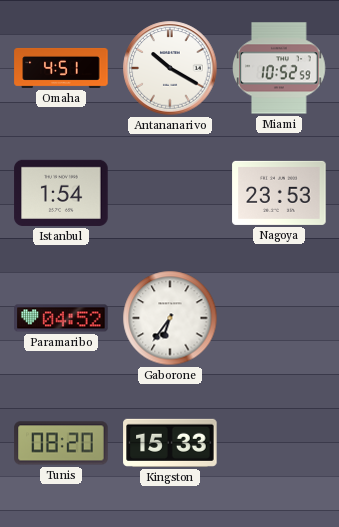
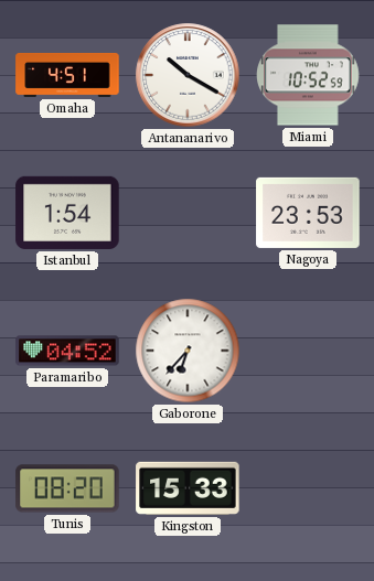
Gaborone: 6:36 -> 6:37 (188, 351)
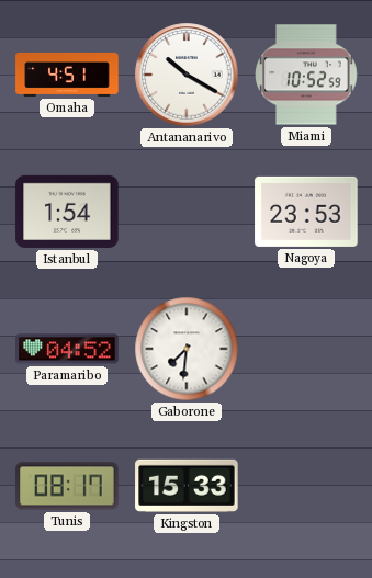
Gaborone: 6:37 -> 7:31 (187, 349)
Tunis: 08:20 -> 08:17 (67, 486)
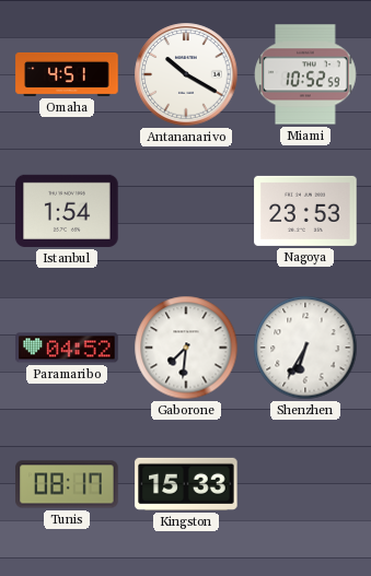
Shenzhen: none -> 6:35 (305, 348)
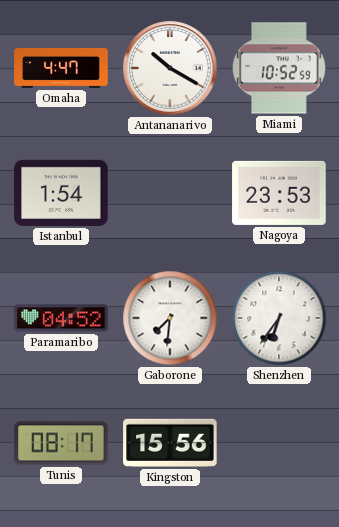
Omaha: 4:51 -> 4:47 (61, 68)
Shenzhen: 6:35 -> 6:36 (279, 318)
Kingston: 15:33 -> 15:56 (170, 443)
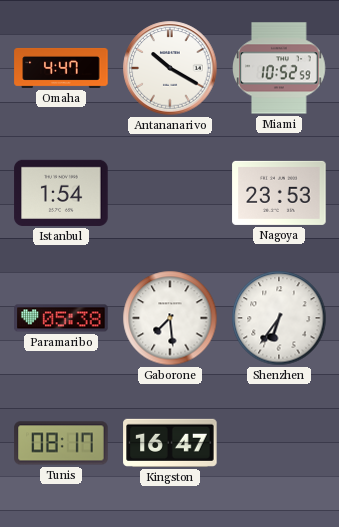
Paramaribo: 04:52 -> 05:38 (61, 318)
Gaborone: 7:31 -> 7:29 (170, 318)
Kingston: 15:56 -> 16:47 (170, 443)
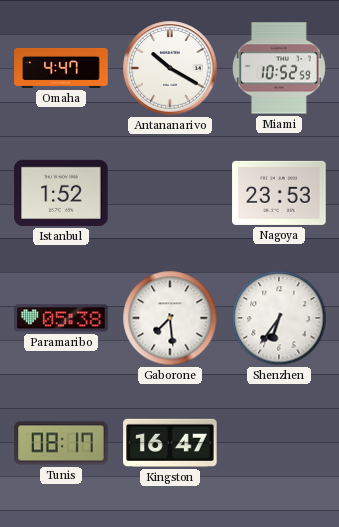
Istanbul: 1:54 -> 1:52 (61, 193)
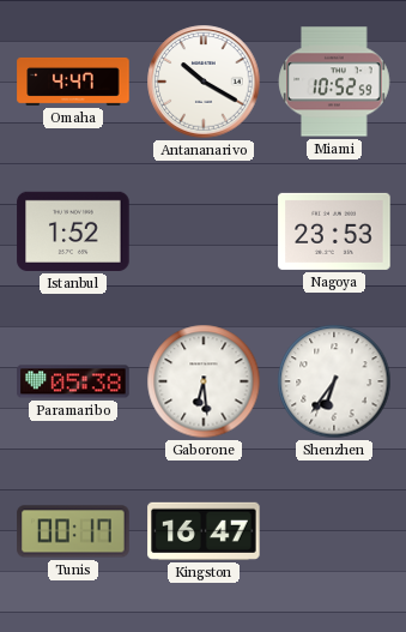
Gaborone: 7:29 -> 6:29 (204, 381)
Tunis: 08:17 -> 00:17 (73, 531)
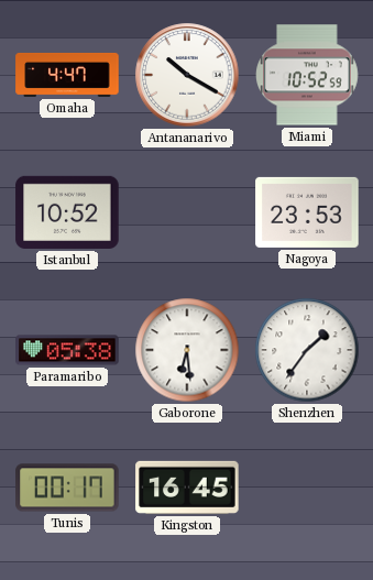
Istanbul: 1:52 -> 10:52 (67, 212)
Shenzhen: 6:36 -> 1:36 (307, 350)
Kingston: 16:47 -> 16:45 (187, 488)
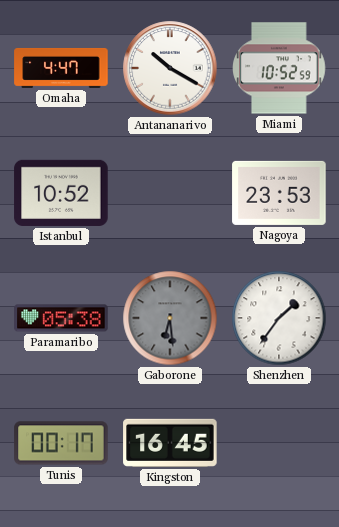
Gaborone dial: white -> grey (170, 318)
